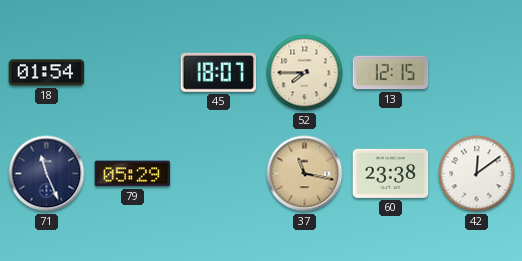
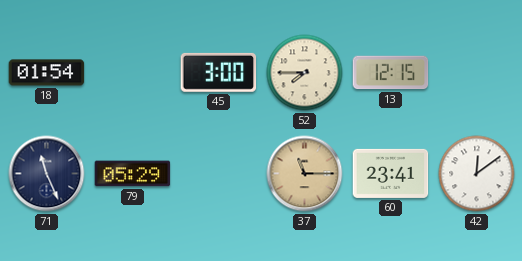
45: 18:07 -> 3:00 (219, 72)
37: 11:17 -> 11:15 (305, 174)
60: 23:38 -> 23:41 (391, 173)
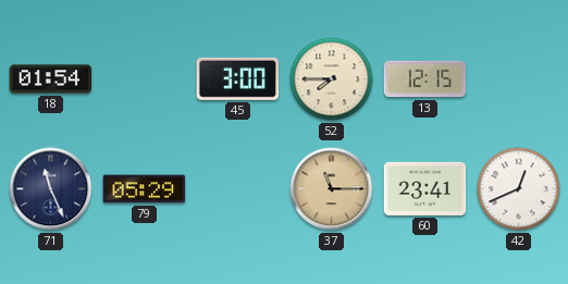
42: 12:09 -> 12:41 (519, 189)
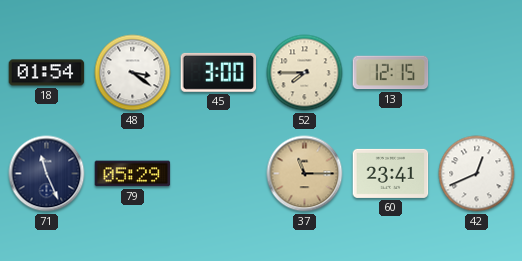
48: none -> 3:21 (133, 73)
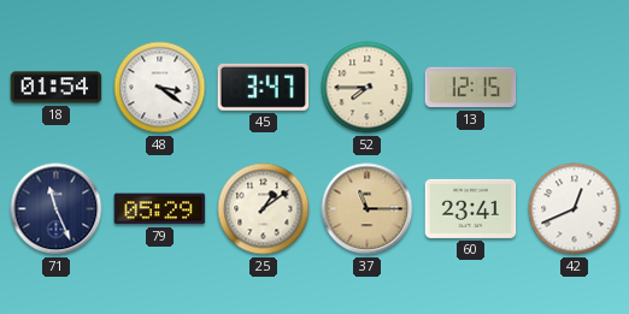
45: 3:00 -> 3:47 (264, 87)
25: none -> 1:09 (264, 209)
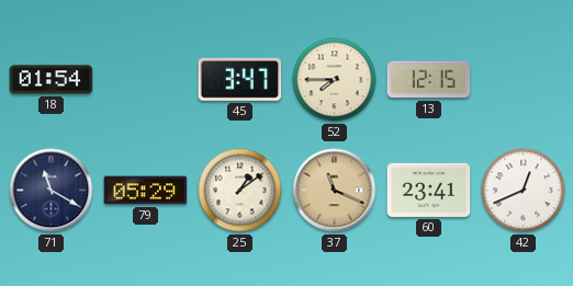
48: 3:21 -> none (160, 88)
71: 11:26 -> 11:20 (52, 191)
37: 11:15 -> 11:19 (335, 191)
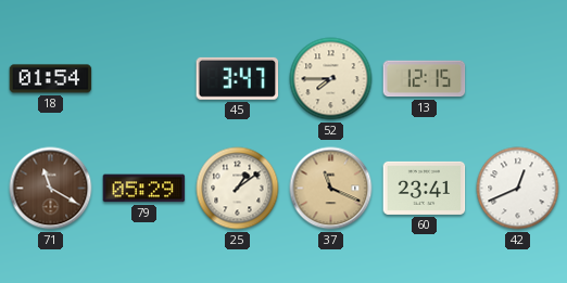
71 dial: navy -> brown (51, 189)
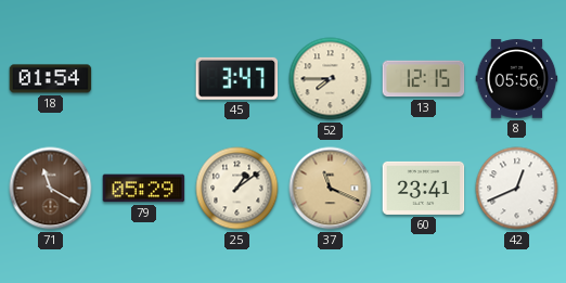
8: none -> 05:56 (517, 79)
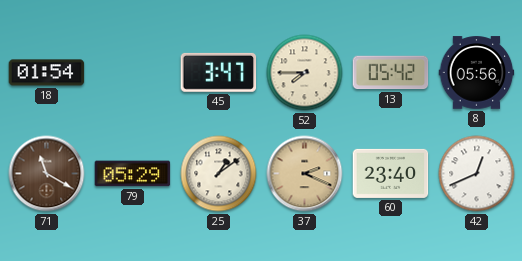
13: 12:15 -> 05:42 (391, 73)
37: 11:19 -> 2:19 (305, 174)
60: 23:41 -> 23:40 (391, 173)
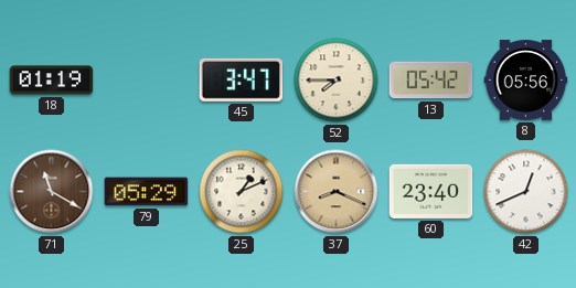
18: 01:54 -> 01:19 (52, 81)
25: 1:09 -> 1:11 (242, 192)
37: 2:19 -> 8:19 (337, 192)
